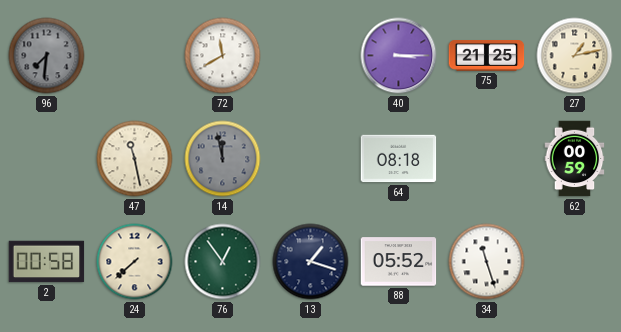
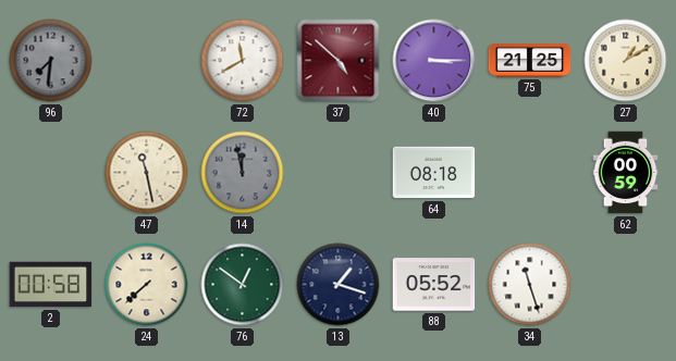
37: none -> 4:52 (339, 61)
27: 1:13 -> 1:10 (626, 61)
76: 12:54 -> 12:51 (243, 285)
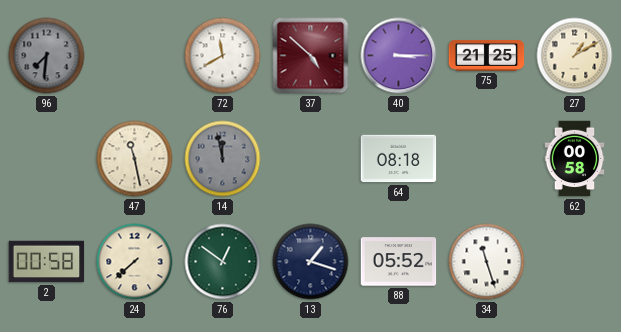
62: 00:59 -> 00:58 (575, 159)
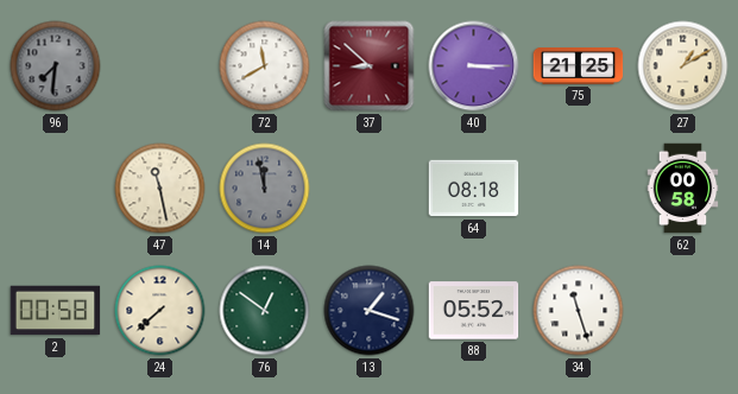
37: 4:52 -> 8:52 (370, 66)
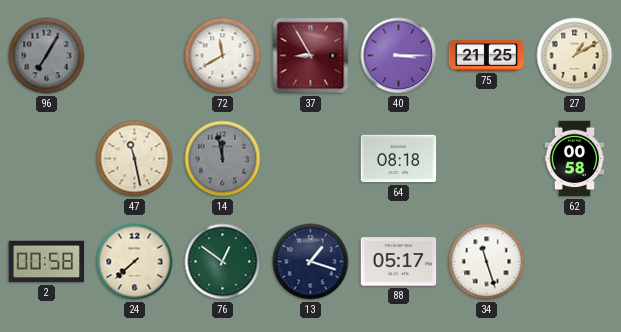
96: 7:31 -> 7:05 (47, 56)
37: 8:52 -> 8:55 (311, 56)
88: 05:52 -> 05:17 (399, 262)
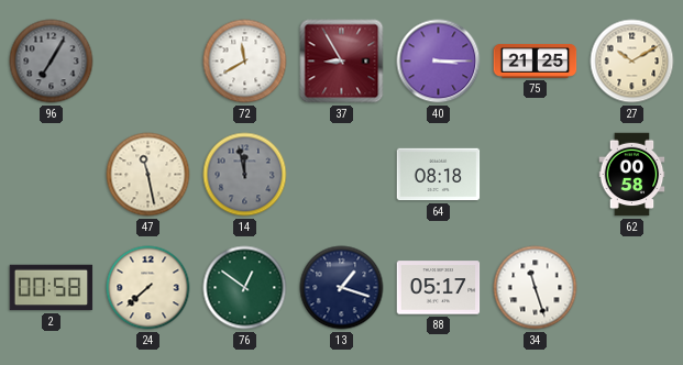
27: 1:10 -> 10:10 (632, 62)
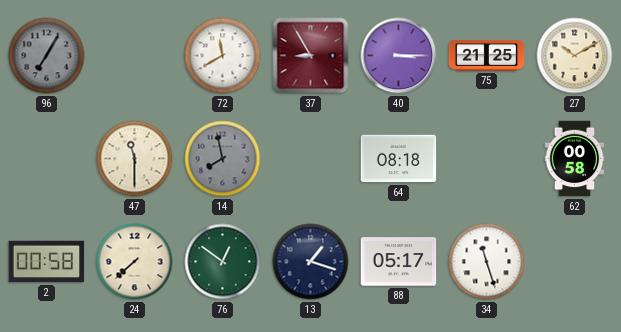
47: 11:28 -> 11:30 (135, 159)
14: 11:58 -> 7:58 (223, 159)
